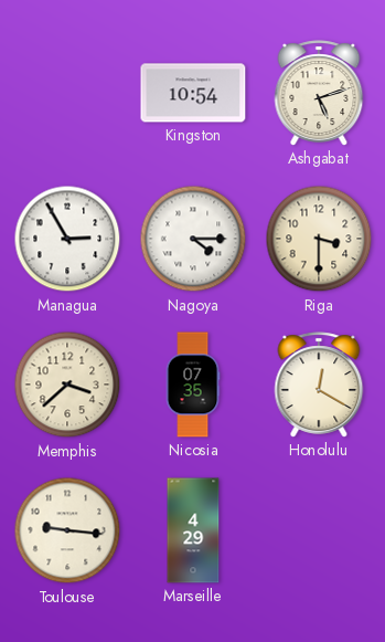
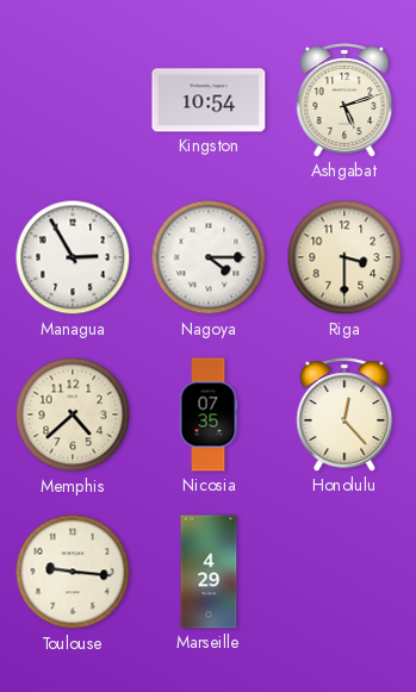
Memphis: 3:38 -> 4:38 (73, 414)
Honolulu: 12:20 -> 12:23 (344, 414)
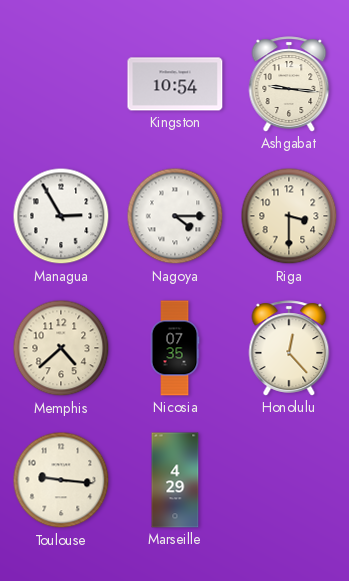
Ashgabat: 5:12 -> 9:16 (289, 84)
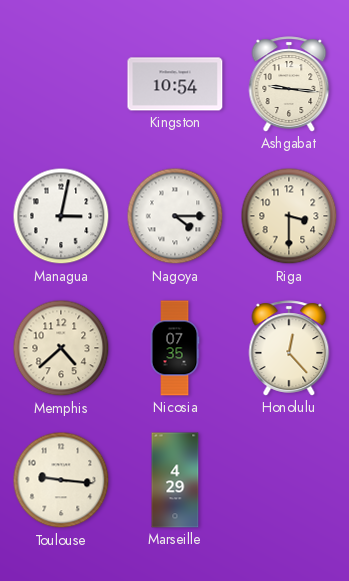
Managua: 2:55 -> 3:02 (61, 216)
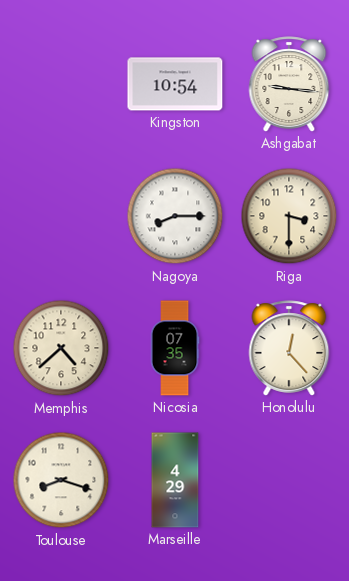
Managua: 3:02 -> none (61, 216)
Nagoya: 4:15 -> 8:15 (175, 216)
Toulouse: 9:16 -> 8:18 (61, 480)
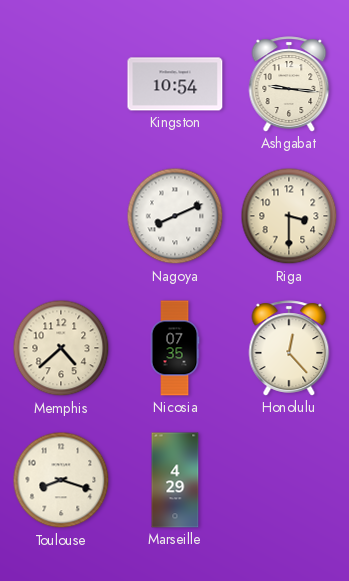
Nagoya: 8:15 -> 8:11 (175, 216)
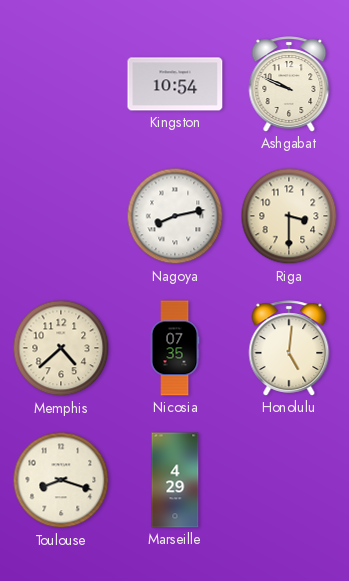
Ashgabat: 9:16 -> 9:49 (289, 84)
Nagoya: 8:11 -> 8:13 (175, 216)
Honolulu: 12:23 -> 5:01 (289, 348)
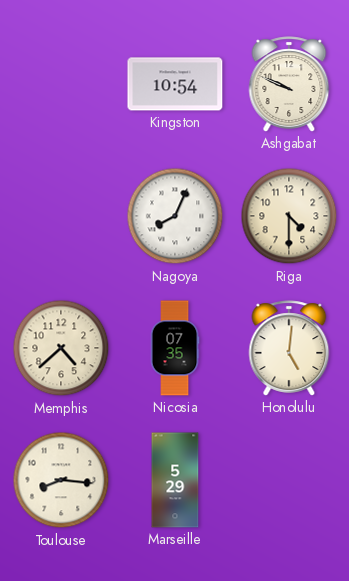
Nagoya: 8:13 -> 8:04 (175, 216)
Riga: 3:30 -> 4:30 (289, 216)
Toulouse: 8:18 -> 8:16 (61, 480)
Marseille: 4:29 -> 5:29 (175, 480)
